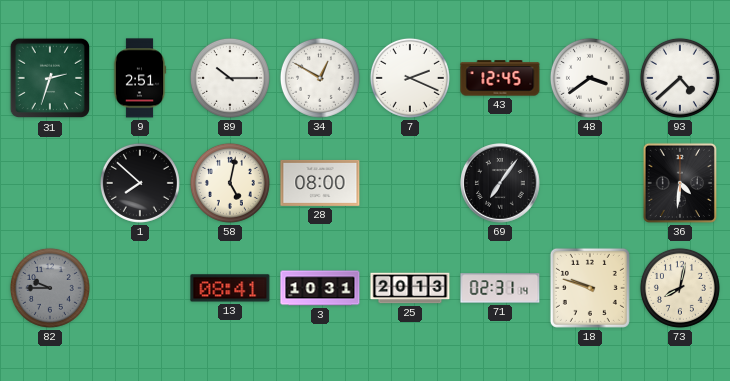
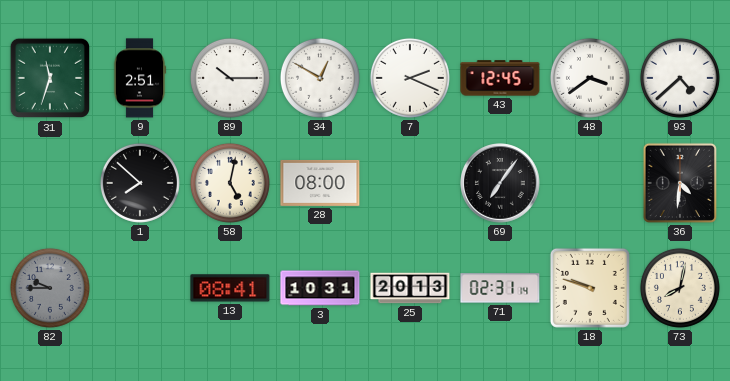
31: 2:33 -> 11:33 (50, 78)
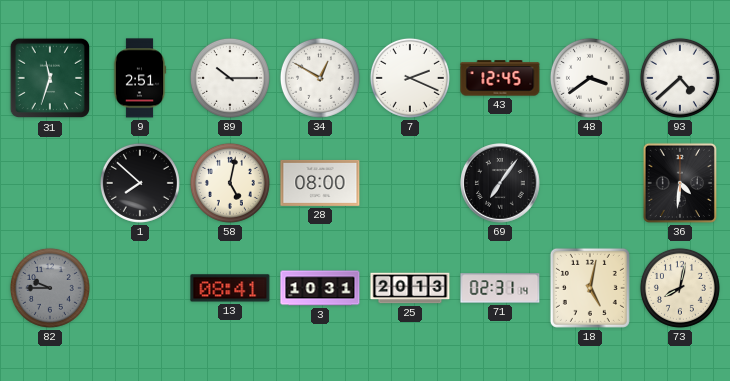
18: 9:48 -> 5:02 (590, 288)
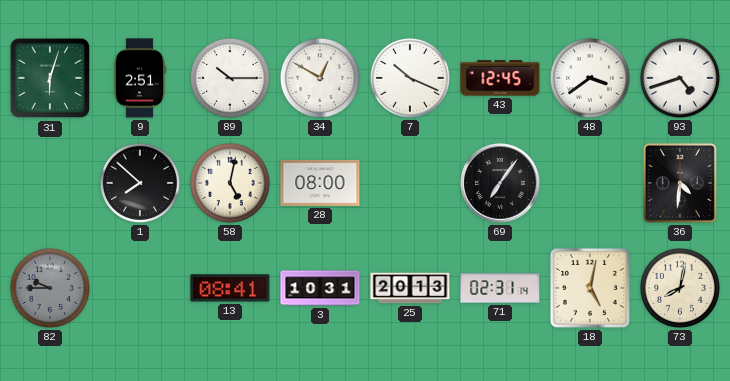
31: 11:33 -> 6:03 (50, 78)
7: 2:19 -> 10:19 (410, 78)
93: 4:38 -> 4:42 (680, 78)
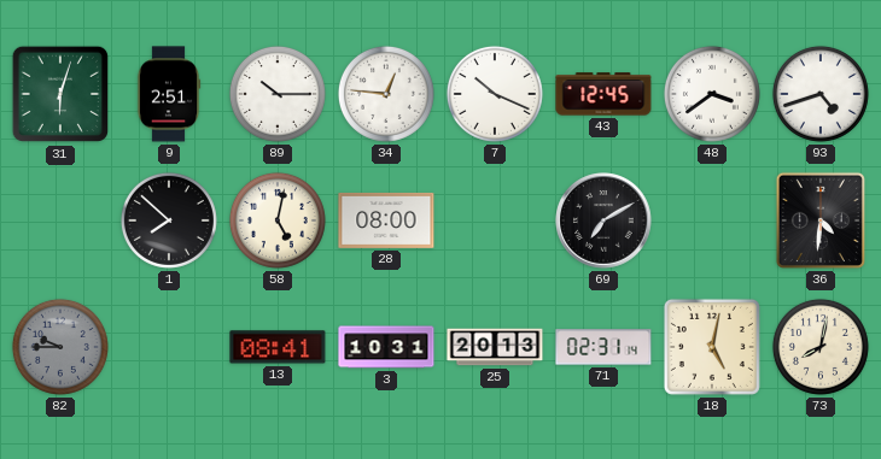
34: 12:50 -> 12:46 (386, 94)
69: 7:06 -> 7:10 (603, 220)
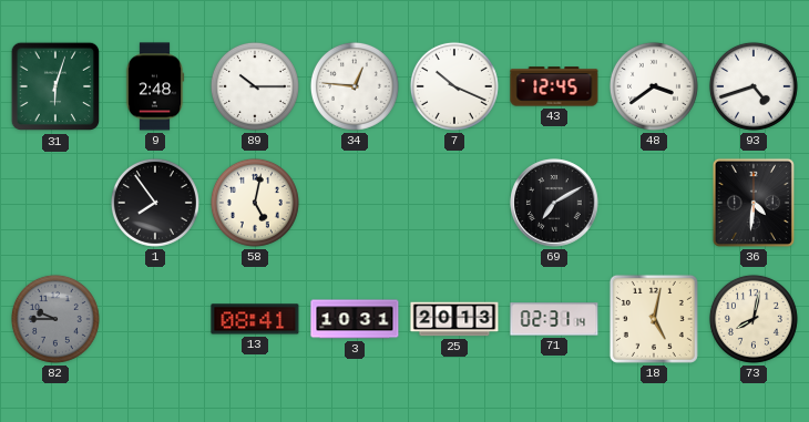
9: 2:51 -> 2:48 (155, 86)
1: 7:52 -> 7:54 (155, 203)
28: 08:00 -> none (386, 220)
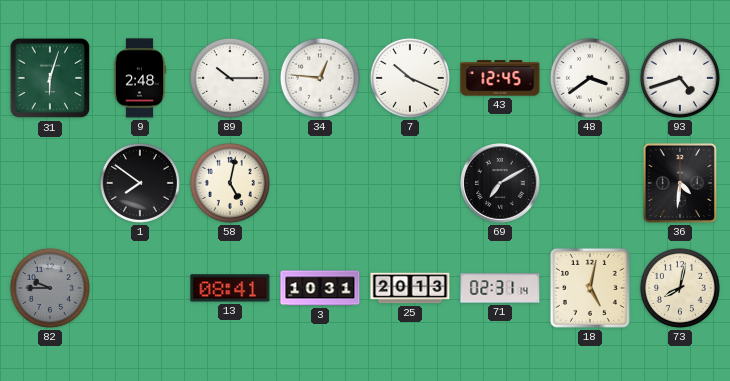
1: 7:54 -> 7:51 (140, 183)
